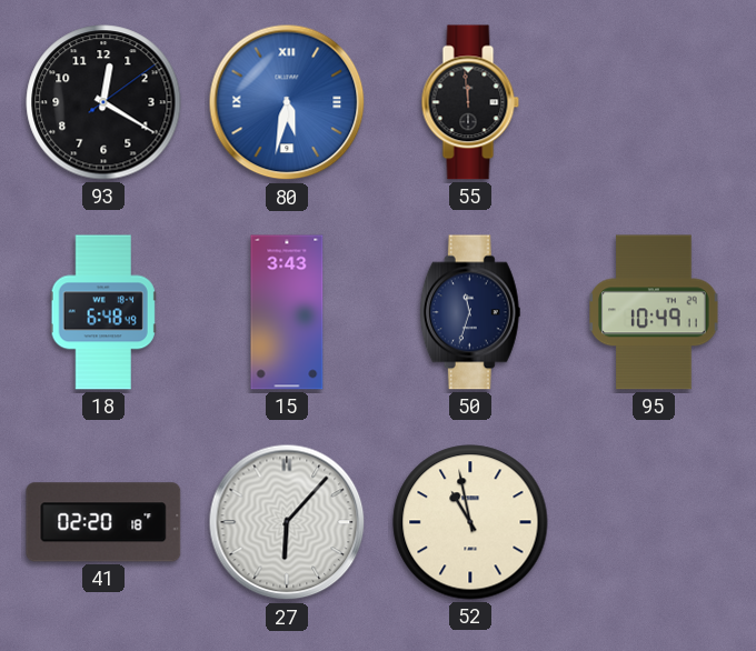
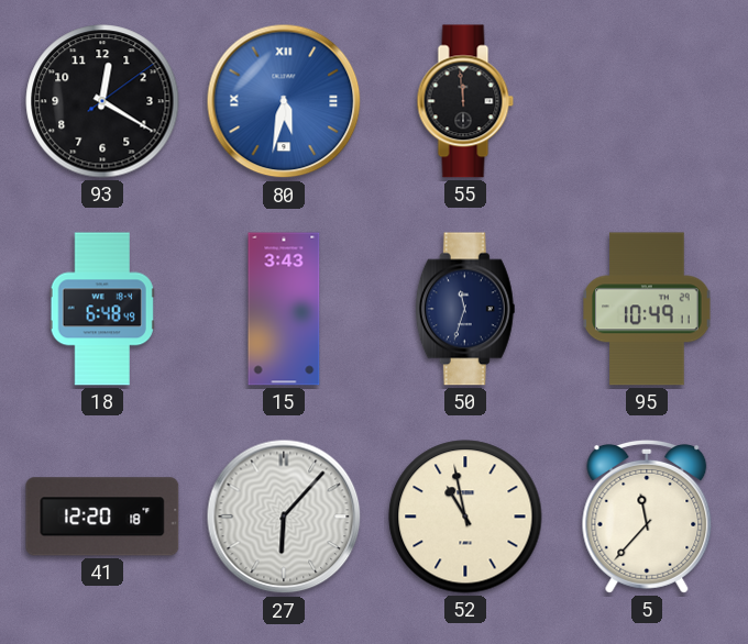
41: 02:20 -> 12:20 (102, 517)
5: none -> 11:37 (647, 517)
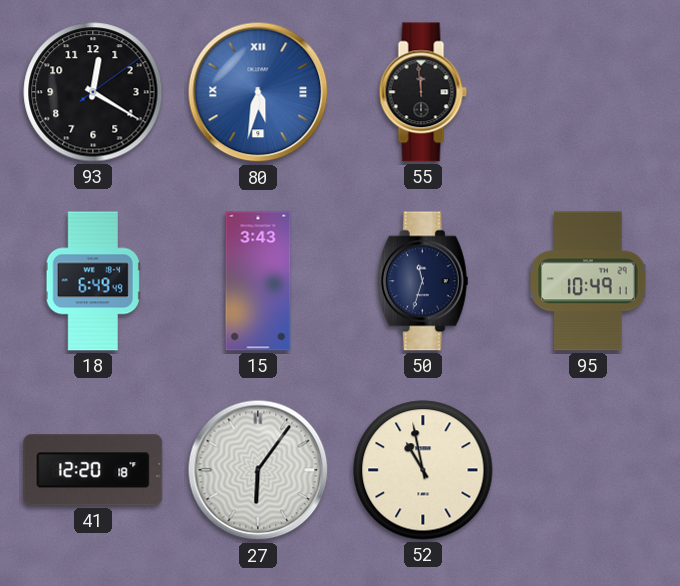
18: 6:48 -> 6:49 (93, 281)
27: 6:07 -> 6:06 (258, 470)
5: 11:37 -> none (647, 517)
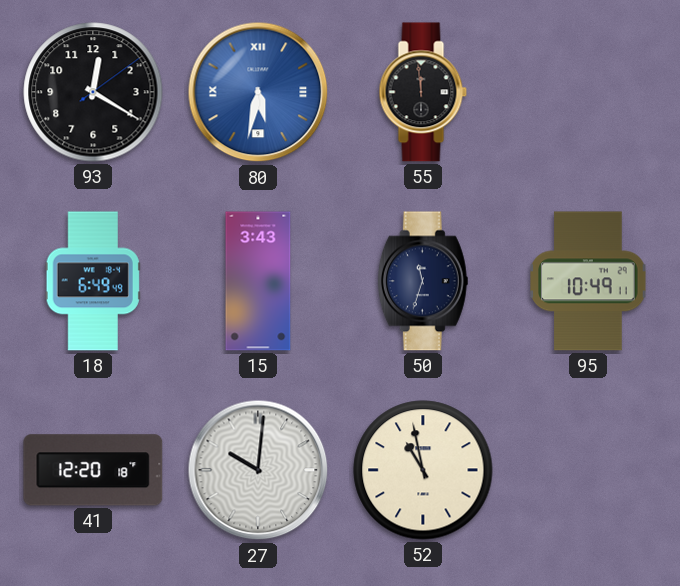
27: 6:06 -> 10:01 (258, 470)
